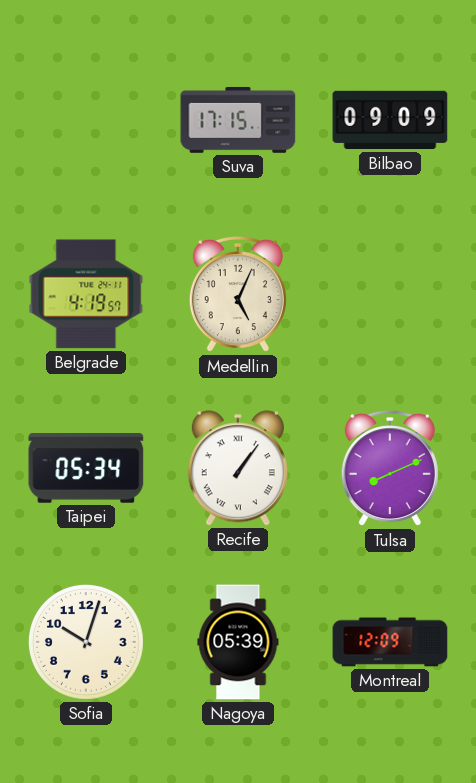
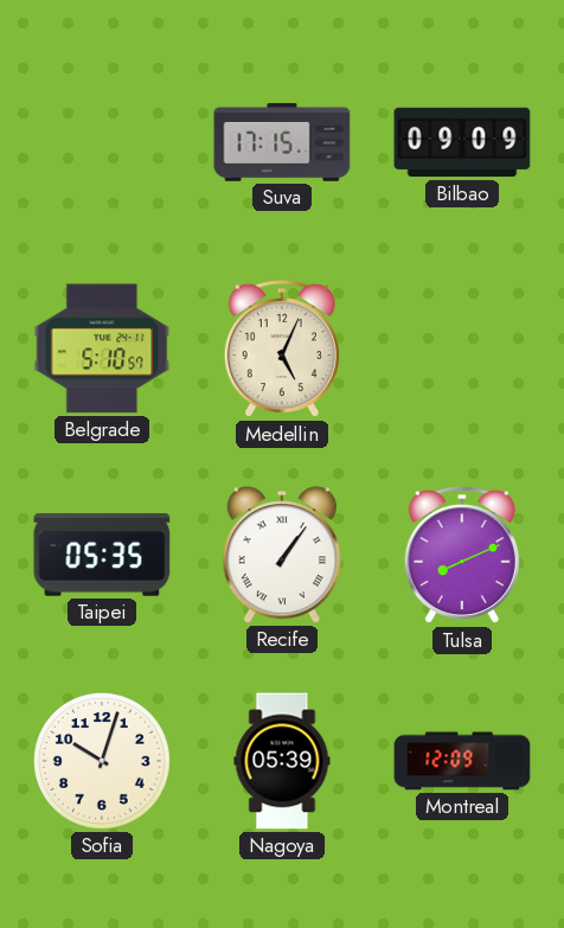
Belgrade: 4:19 -> 5:10 (102, 348)
Taipei: 05:34 -> 05:35 (102, 555)
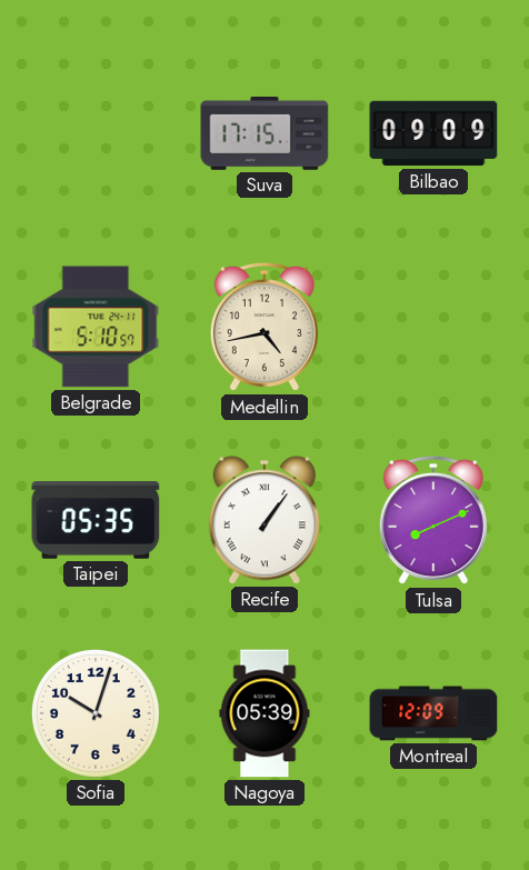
Medellin: 5:04 -> 4:43 (264, 327)
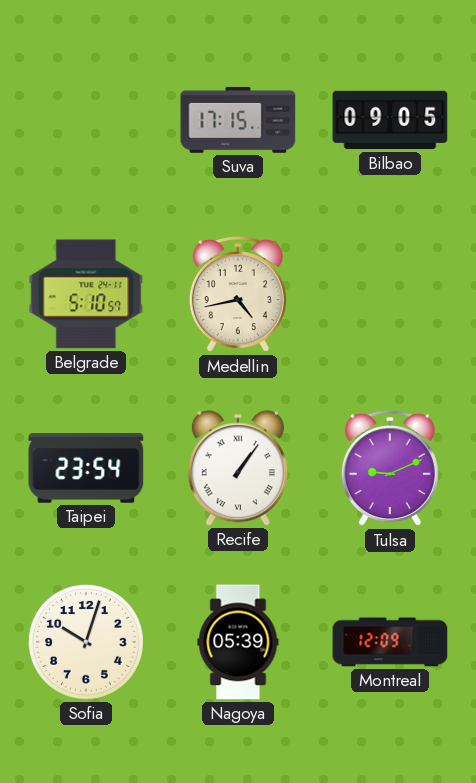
Bilbao: 09:09 -> 09:05 (390, 120)
Taipei: 05:35 -> 23:54 (86, 468)
Tulsa: 8:11 -> 9:11 (390, 468)
